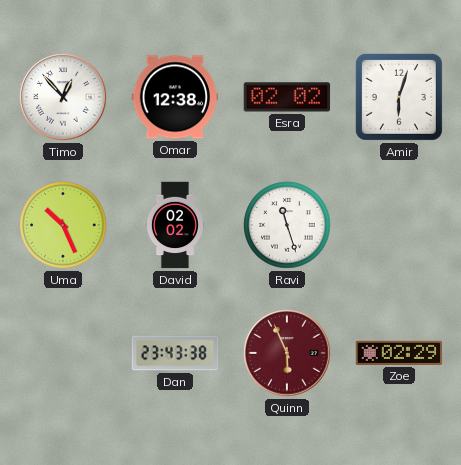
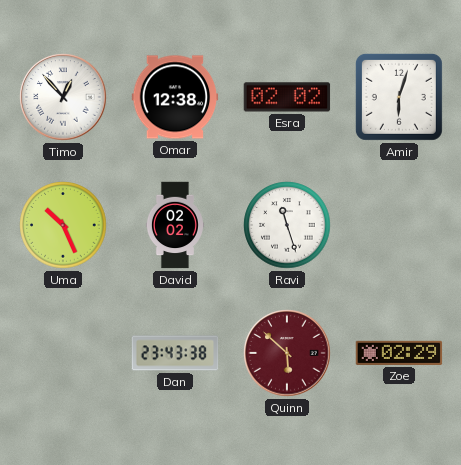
Quinn: 5:56 -> 5:52 (287, 353)
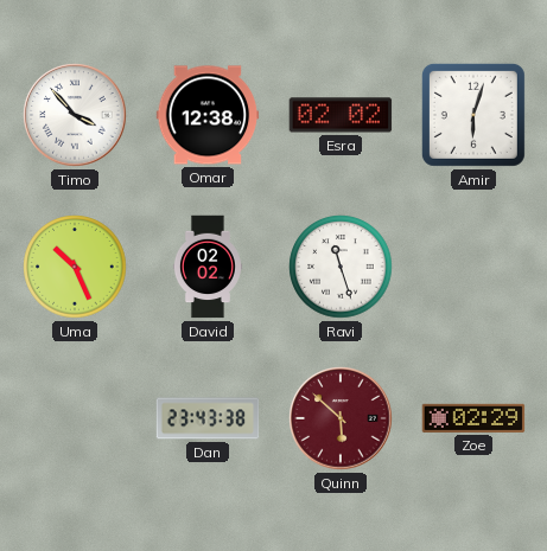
Timo: 12:53 -> 3:53 (75, 115)
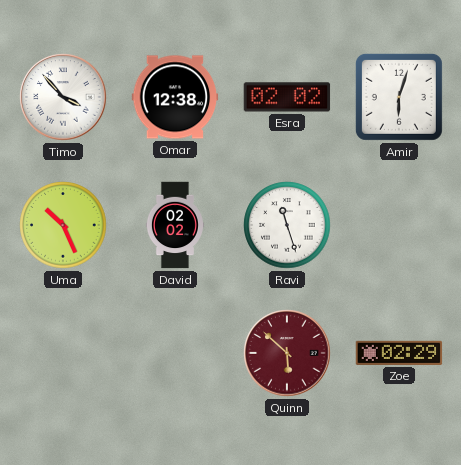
Dan: 23:43 -> none (208, 418)
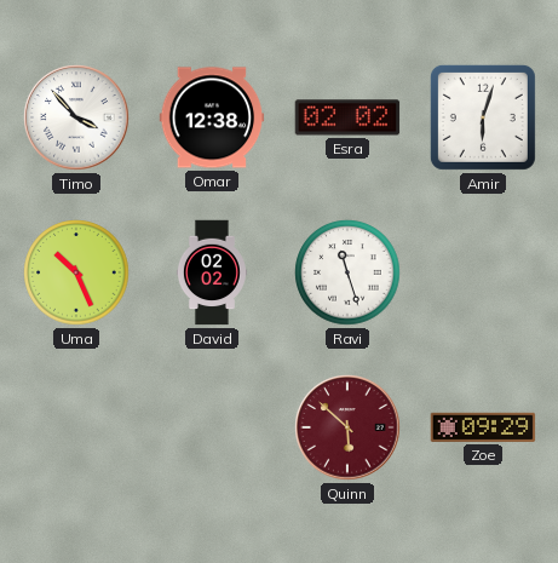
Zoe: 02:29 -> 09:29 (483, 427)
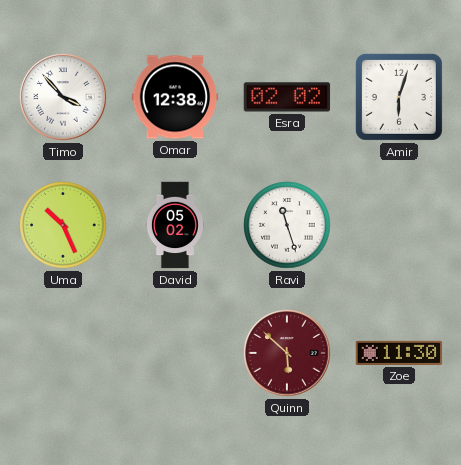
David: 02:02 -> 05:02 (175, 225)
Zoe: 09:29 -> 11:30 (399, 353)
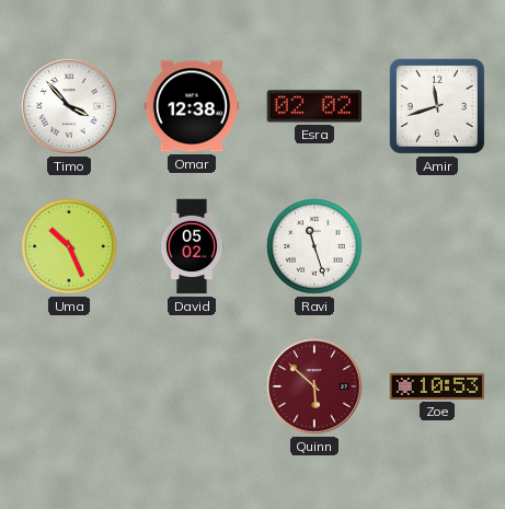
Amir: 6:03 -> 11:42 (437, 106)
Zoe: 11:30 -> 10:53 (437, 386)
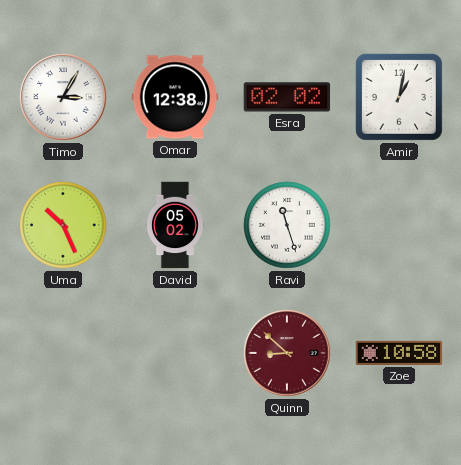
Timo: 3:53 -> 3:05 (63, 97)
Amir: 11:42 -> 1:02 (399, 97)
Quinn: 5:52 -> 8:52 (287, 353)
Zoe: 10:53 -> 10:58 (399, 353)
